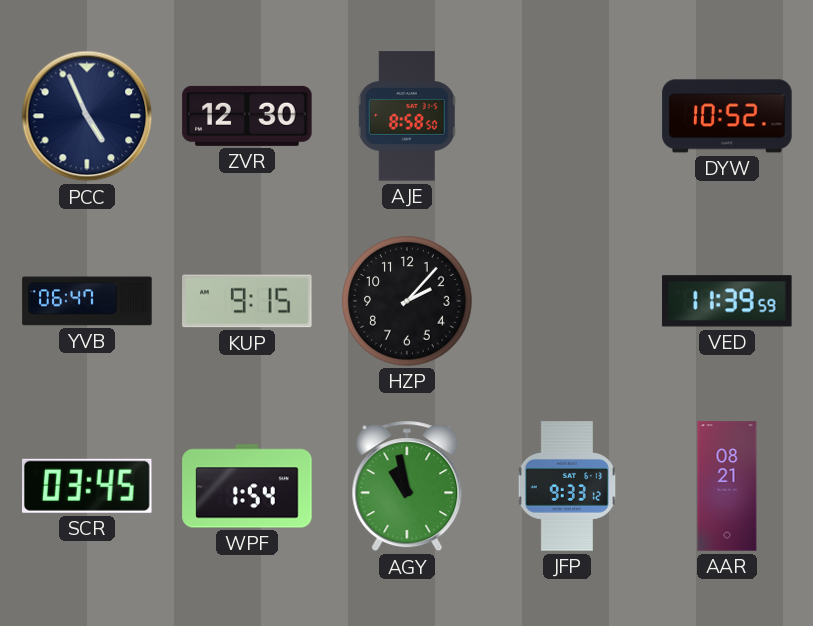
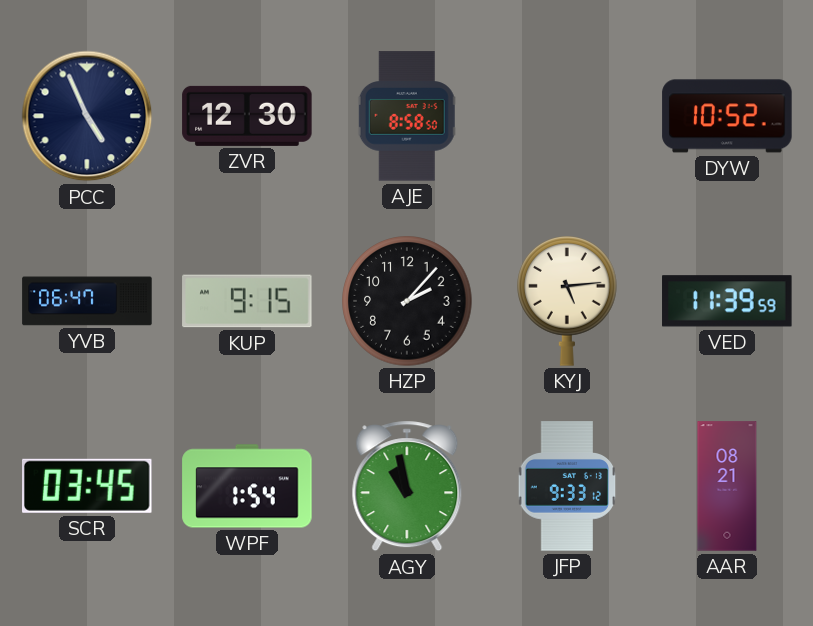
KYJ: none -> 5:14 (568, 302)
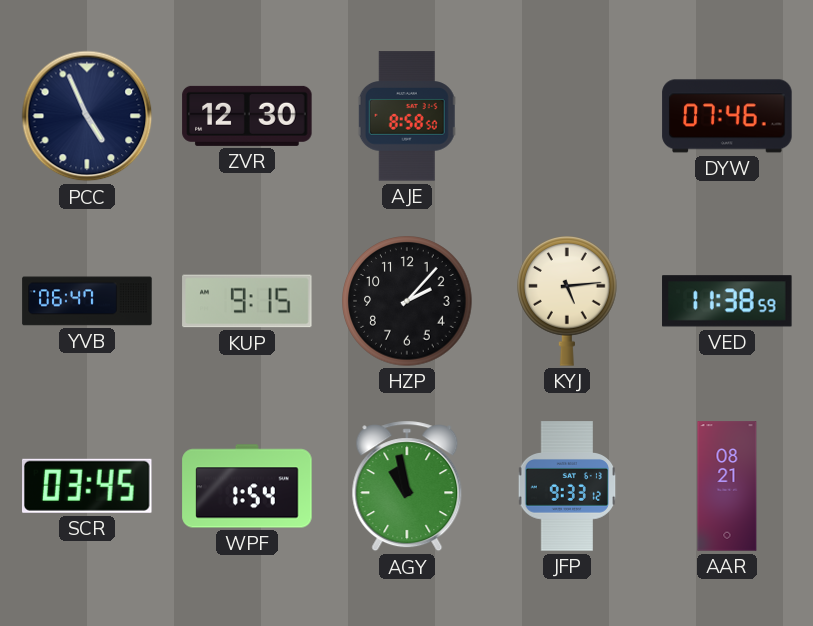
DYW: 10:52 -> 07:46 (727, 116)
VED: 11:39 -> 11:38 (727, 301)
